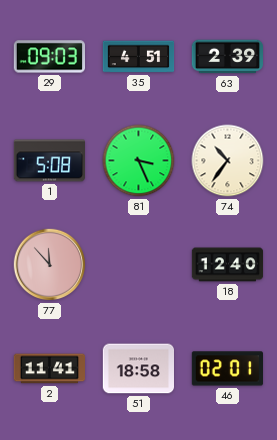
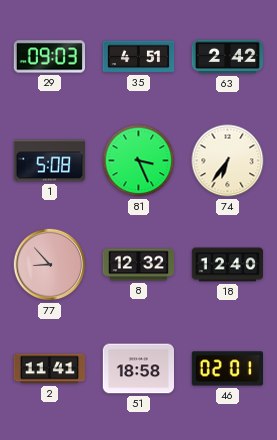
63: 2:39 -> 2:42 (228, 57)
74: 10:36 -> 6:36 (228, 161)
77: 11:53 -> 8:53 (50, 265)
8: none -> 12:32 (139, 265)
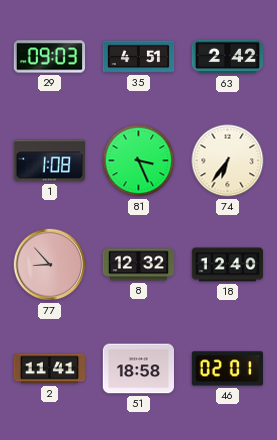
1: 5:08 -> 1:08 (49, 161)
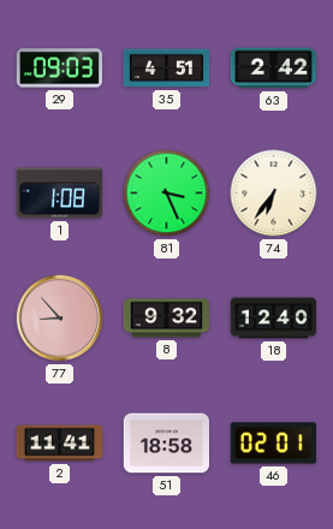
8: 12:32 -> 9:32 (167, 319)
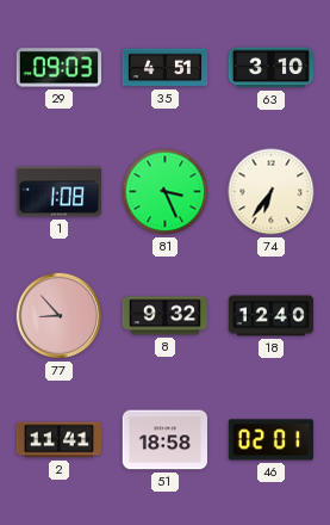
63: 2:42 -> 3:10 (272, 68)
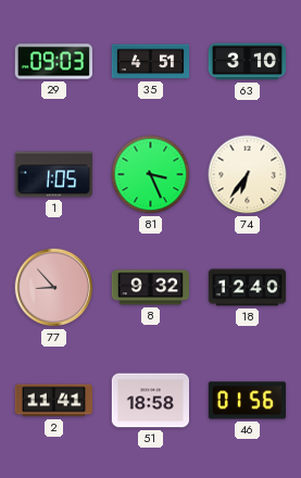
1: 1:08 -> 1:05 (53, 175)
46: 02:01 -> 01:56 (247, 401)
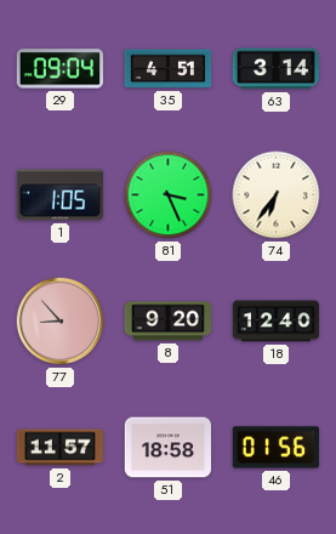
29: 09:03 -> 09:04 (59, 69)
63: 3:10 -> 3:14 (277, 69)
8: 9:32 -> 9:20 (169, 322)
2: 11:41 -> 11:57 (61, 448)
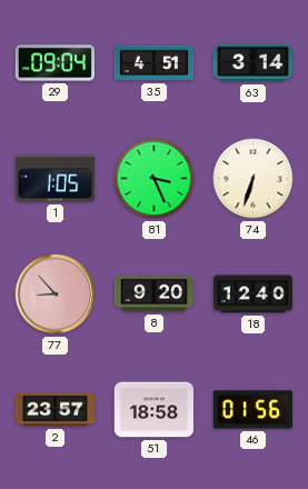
74: 6:36 -> 6:33 (254, 179)
2: 11:57 -> 23:57 (56, 410)
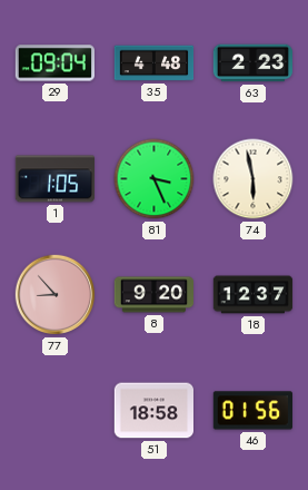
35: 4:51 -> 4:48 (155, 63)
63: 3:14 -> 2:23 (254, 63)
74: 6:33 -> 5:58 (254, 179)
18: 12:40 -> 12:37 (254, 295)
2: 23:57 -> none (56, 410)
